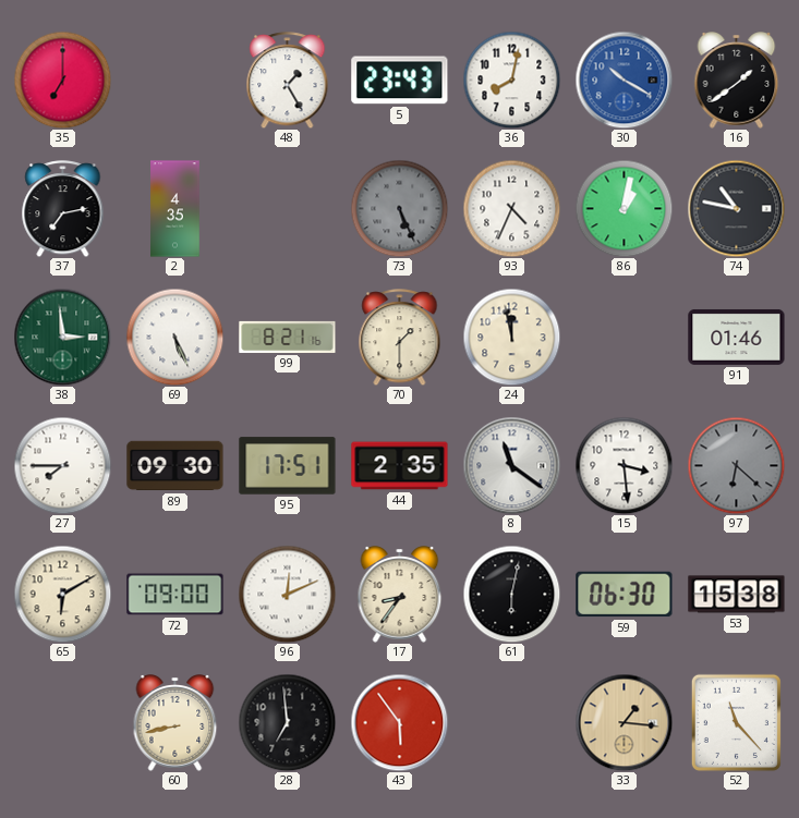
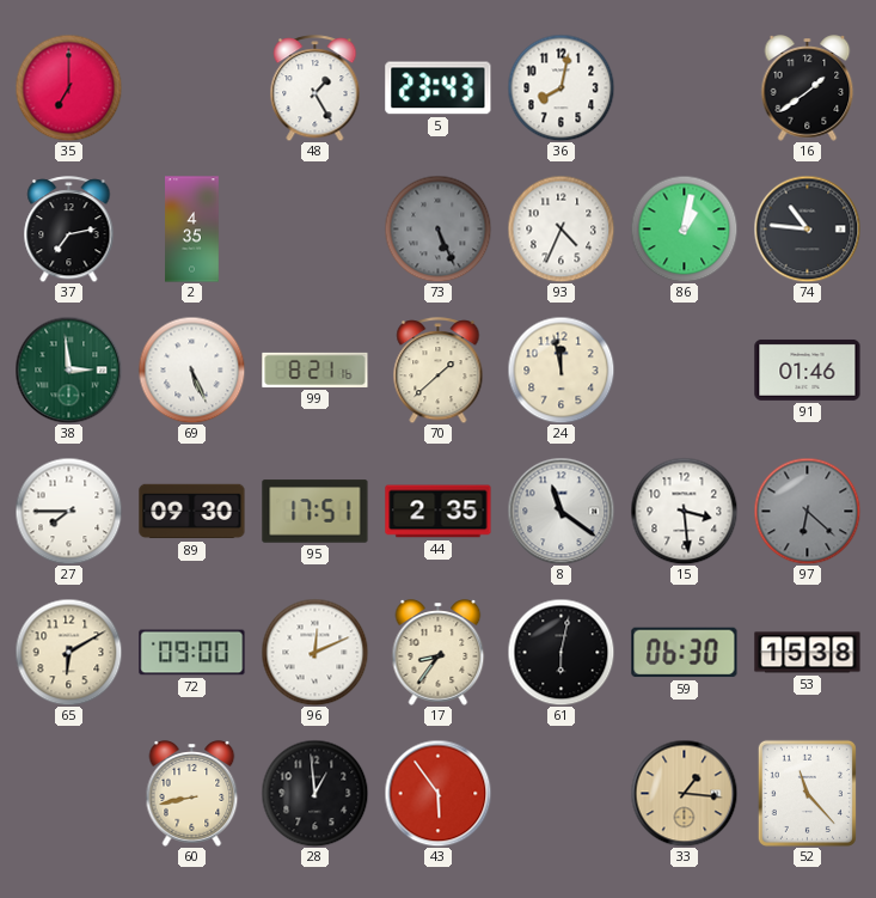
30: 10:20 -> none (624, 80)
74: 10:47 -> 10:46 (807, 228)
70: 1:30 -> 1:38 (439, 371)
28: 6:59 -> 12:59 (314, 793)
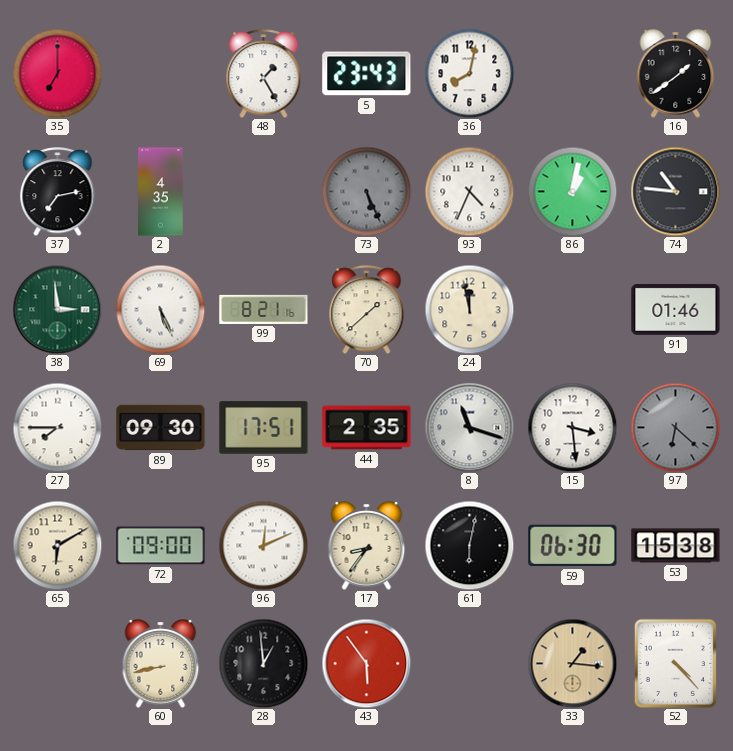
8: 11:21 -> 11:18 (469, 427)
52: 11:23 -> 4:23 (675, 663)
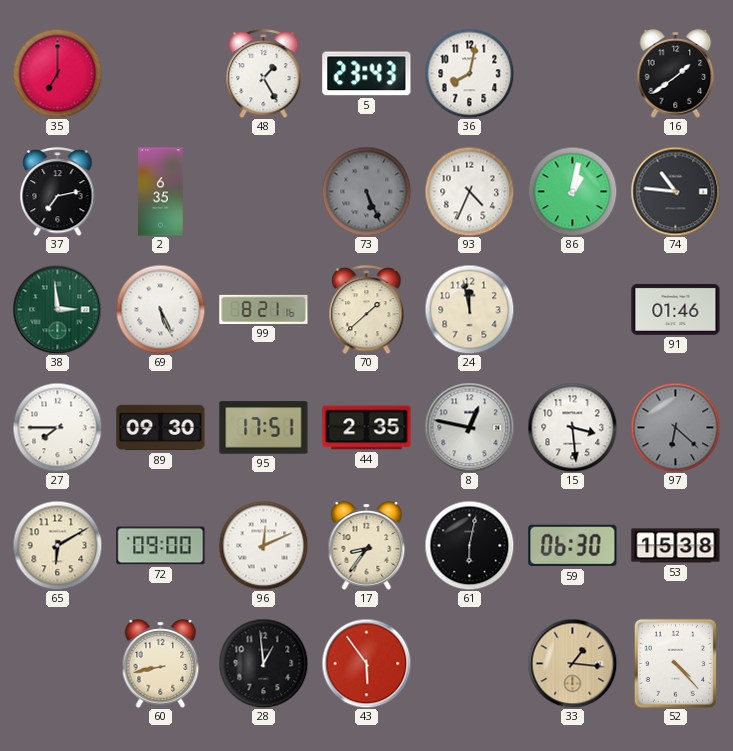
2: 4:35 -> 6:35 (161, 192)
8: 11:18 -> 12:47 (469, 427)
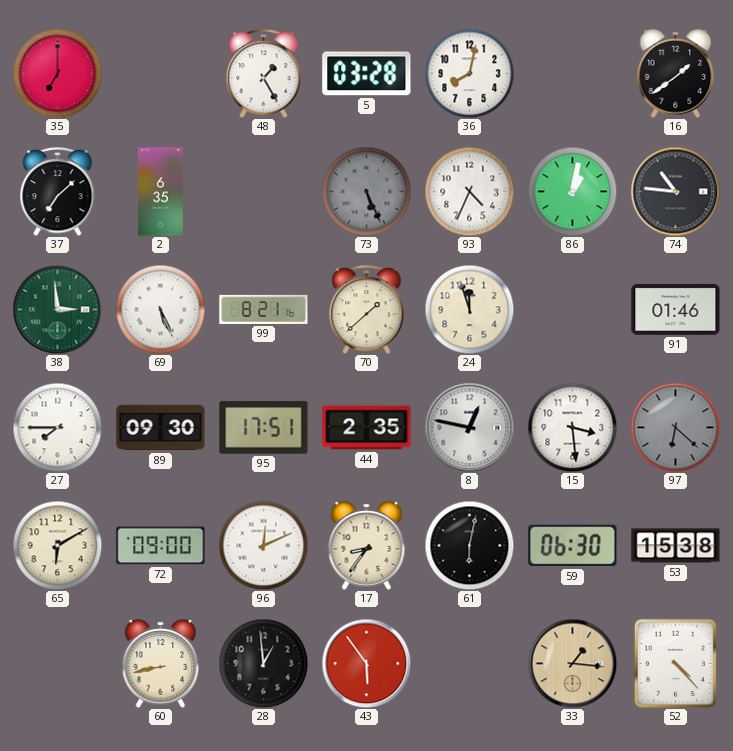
5: 23:43 -> 03:28 (367, 74)
37: 7:13 -> 7:08 (58, 192)
24: 11:58 -> 11:57 (469, 309)
